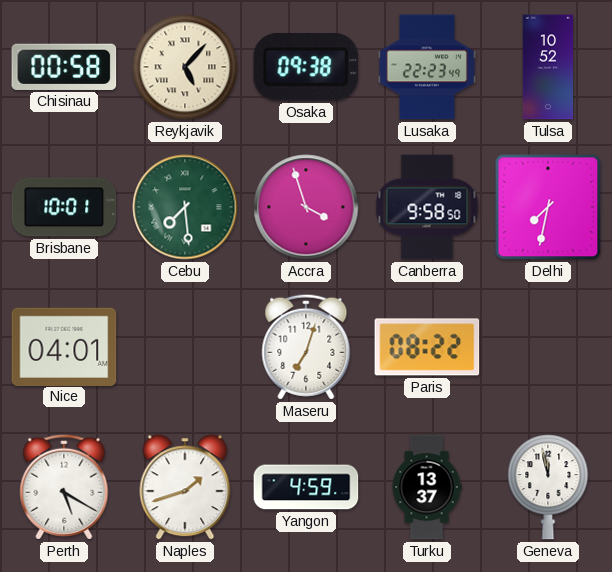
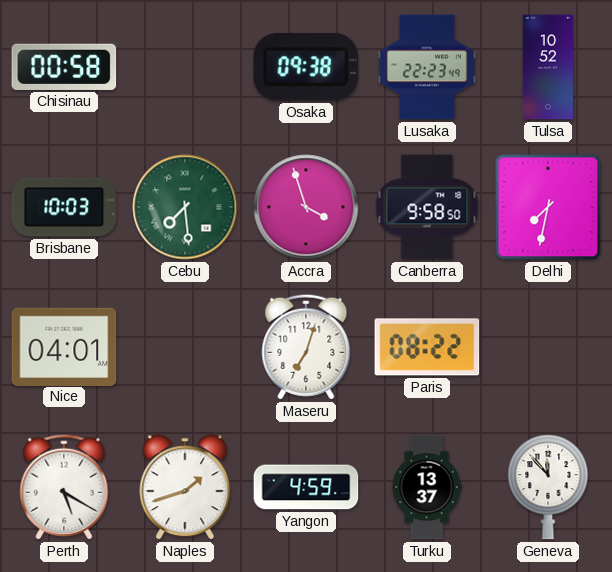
Reykjavik: 5:07 -> none (185, 67)
Brisbane: 10:01 -> 10:03 (64, 207)
Geneva: 11:58 -> 11:53 (548, 487)
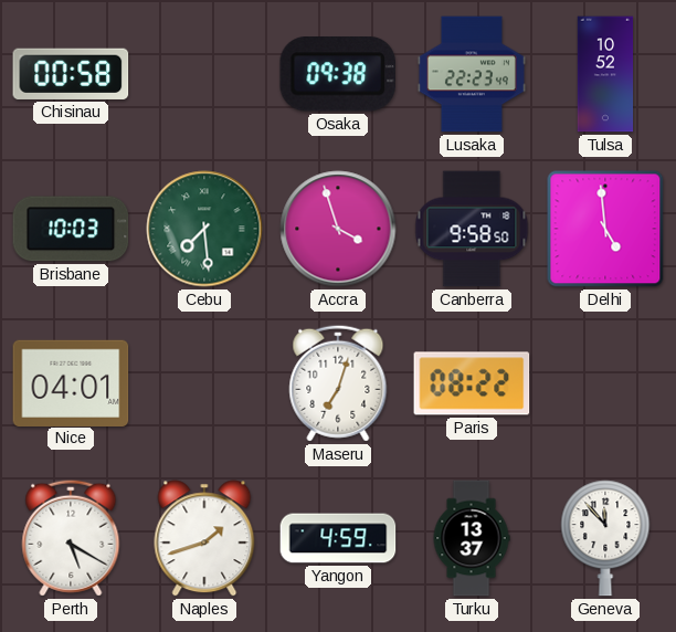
Delhi: 7:32 -> 4:59 (605, 229)
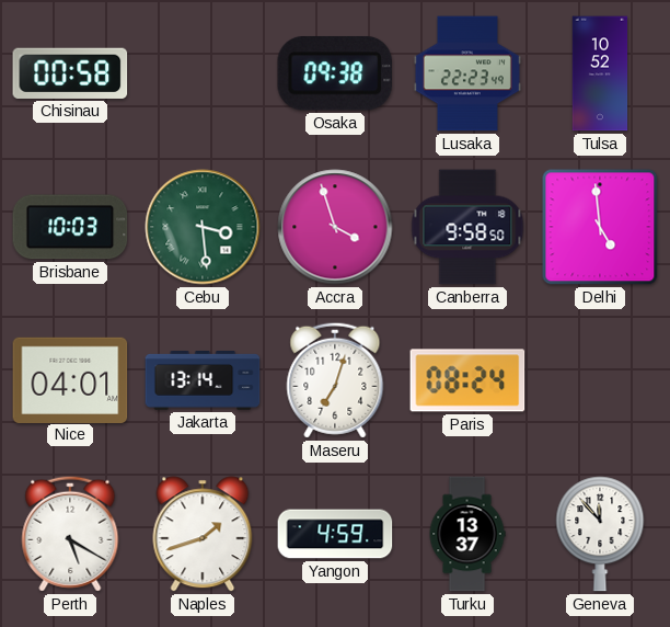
Cebu: 7:29 -> 3:29 (203, 227)
Jakarta: none -> 13:14 (203, 381)
Paris: 08:22 -> 08:24 (467, 380)
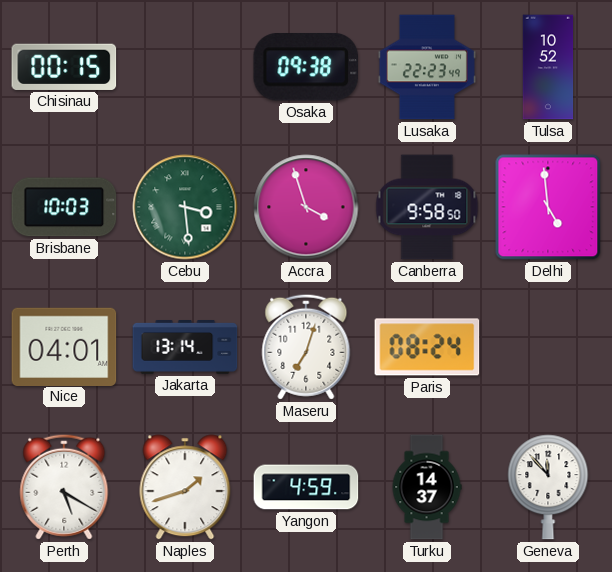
Chisinau: 00:58 -> 00:15 (64, 67)
Turku: 13:37 -> 14:37 (427, 487)
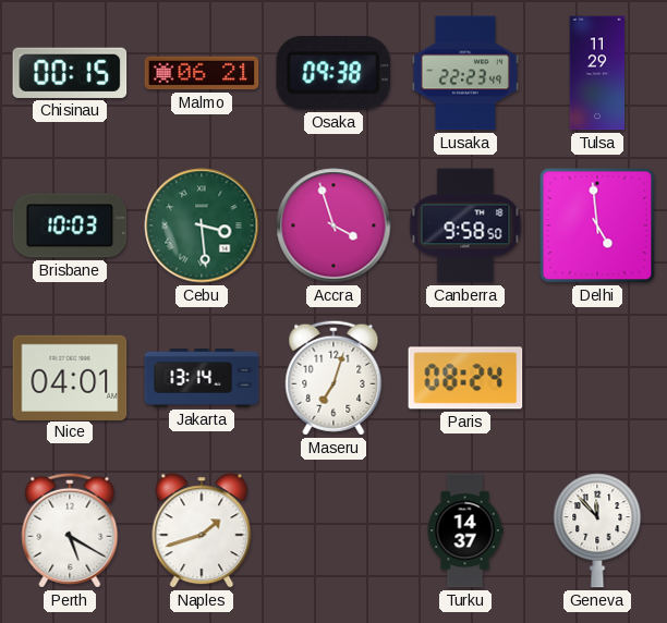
Malmo: none -> 06:21 (202, 73)
Tulsa: 10:52 -> 11:29 (597, 73)
Yangon: 4:59 -> none (306, 487)
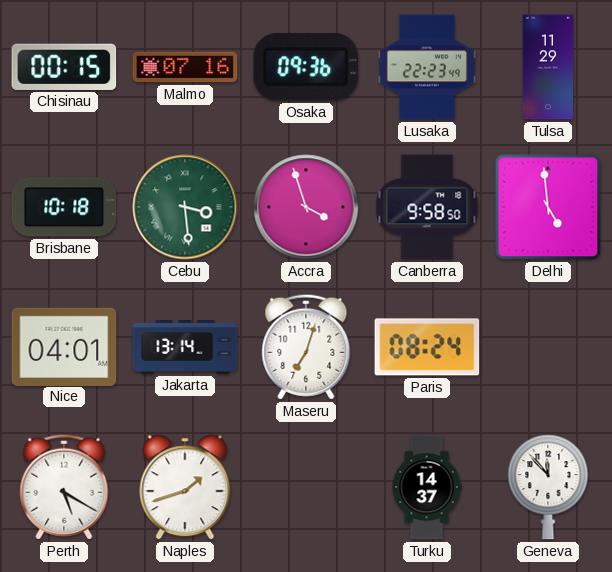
Malmo: 06:21 -> 07:16 (185, 67)
Osaka: 09:38 -> 09:36 (305, 68)
Brisbane: 10:03 -> 10:18 (64, 207)
